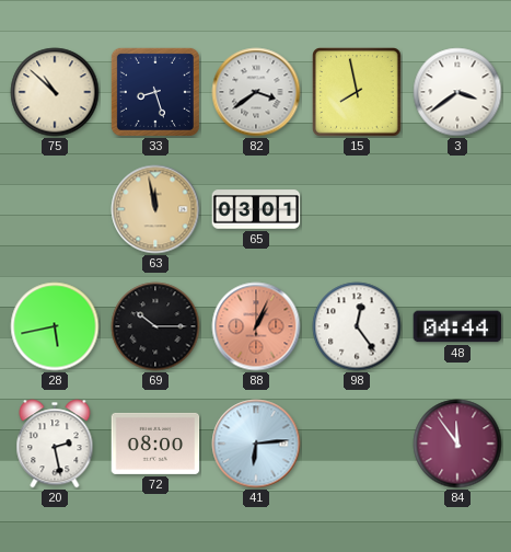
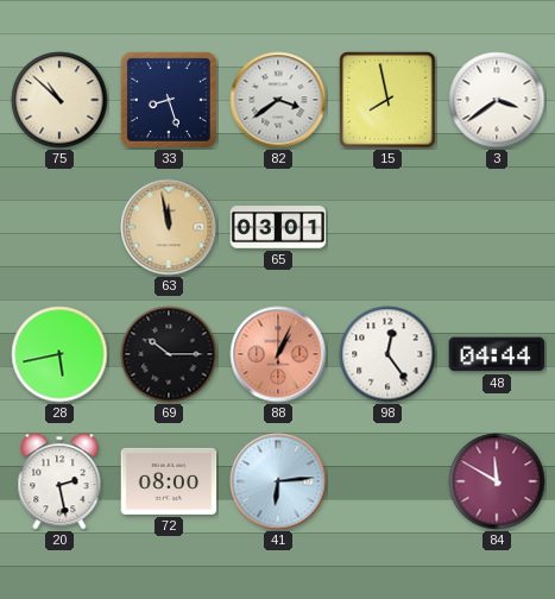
84: 11:54 -> 11:50 (497, 481)
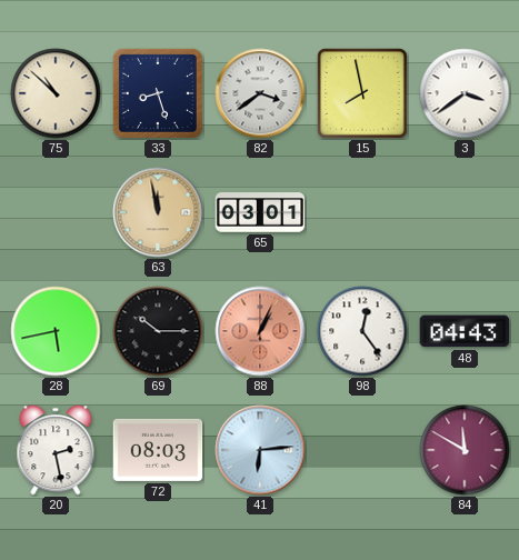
48: 04:44 -> 04:43 (465, 331)
72: 08:00 -> 08:03 (158, 450)
